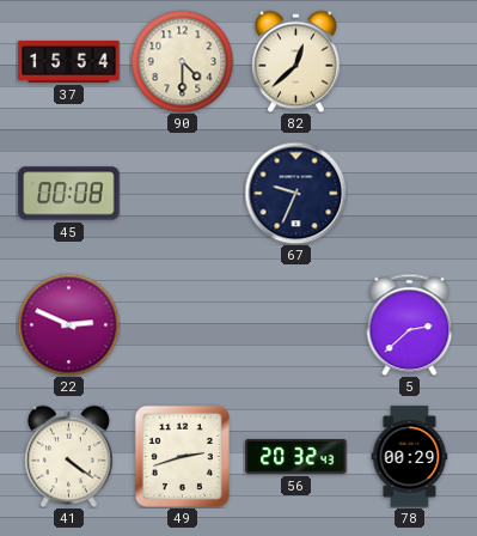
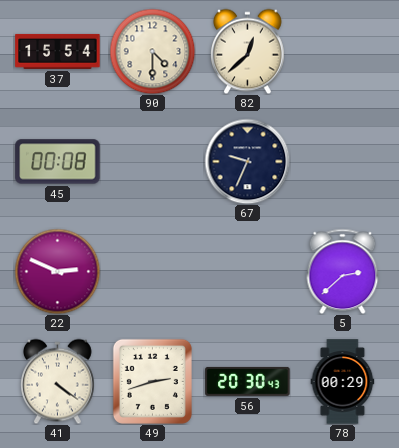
56: 20:32 -> 20:30 (248, 381)
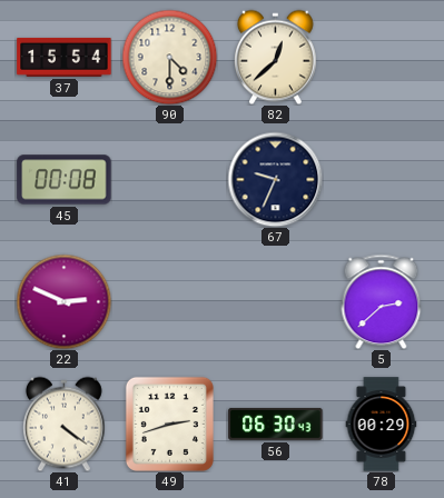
56: 20:30 -> 06:30 (276, 424)
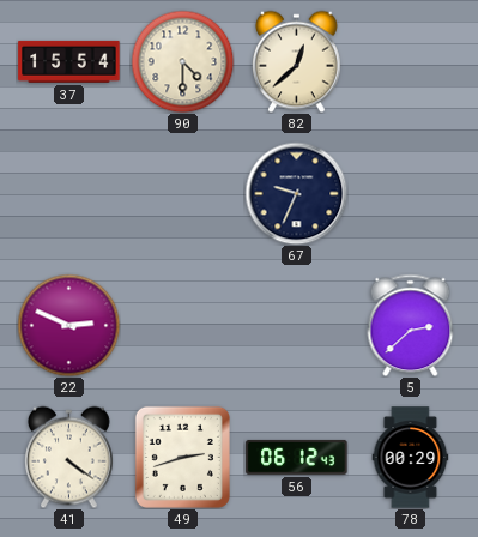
45: 00:08 -> none (65, 180)
56: 06:30 -> 06:12 (297, 457)
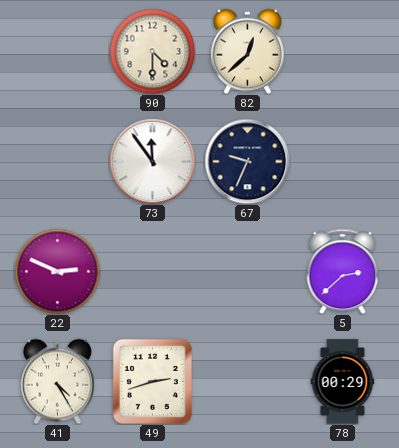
37: 15:54 -> none (69, 61)
73: none -> 11:54 (152, 161)
41: 4:21 -> 4:25 (58, 381)
56: 06:12 -> none (297, 457)
